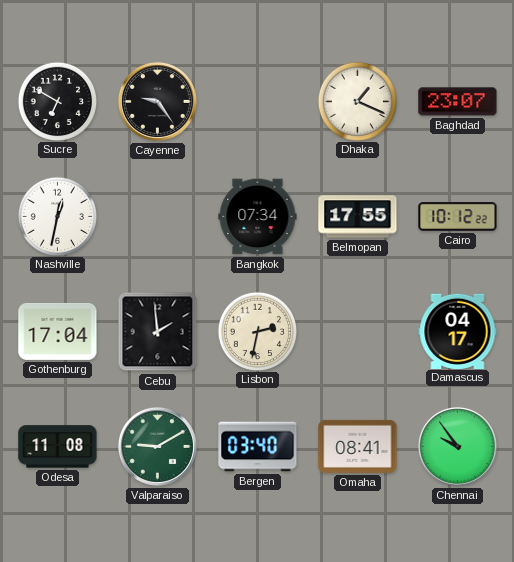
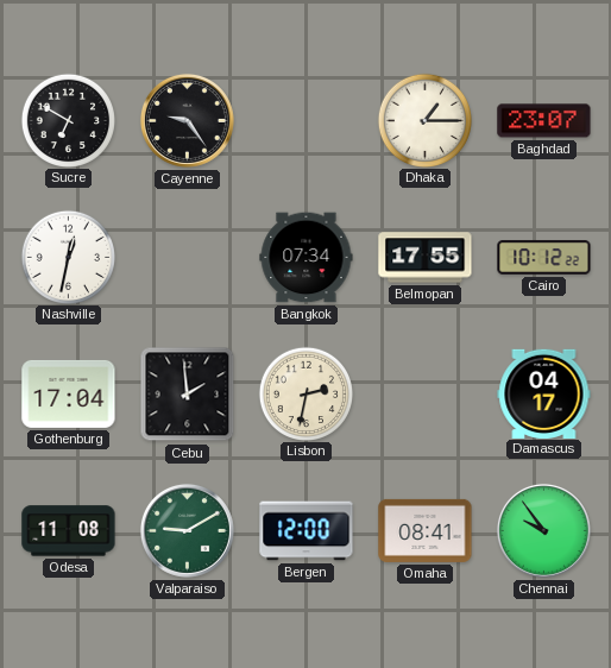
Dhaka: 1:19 -> 1:15 (424, 120)
Bergen: 03:40 -> 12:00 (307, 531)
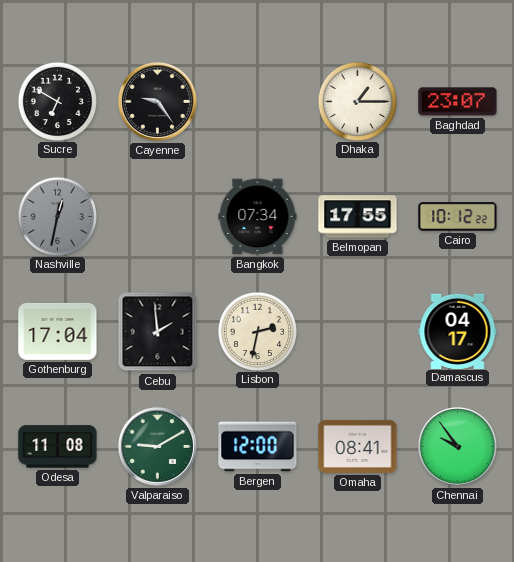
Nashville dial: white -> grey (57, 216)
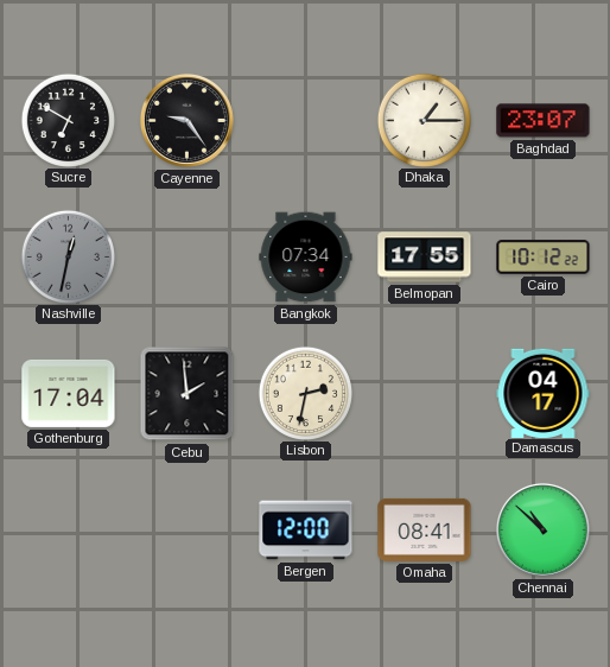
Odesa: 11:08 -> none (58, 447)
Valparaiso: 9:10 -> none (157, 446)
Chennai: 9:54 -> 10:52 (542, 529)
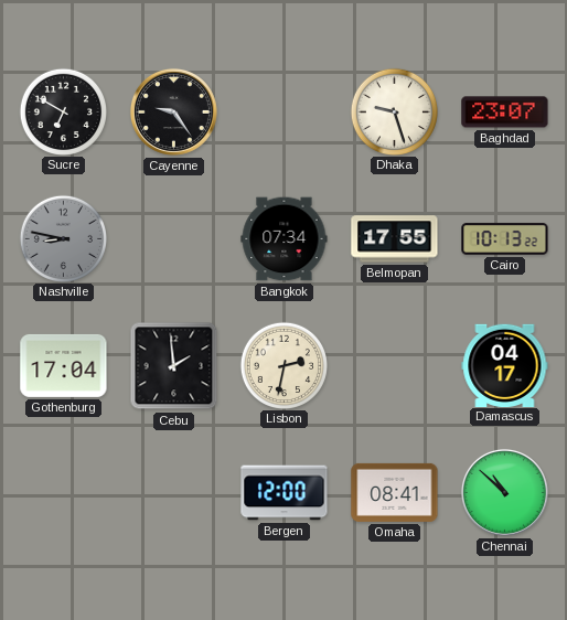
Dhaka: 1:15 -> 9:27 (394, 111)
Nashville: 12:32 -> 8:47 (63, 238)
Cairo: 10:12 -> 10:13 (505, 239)
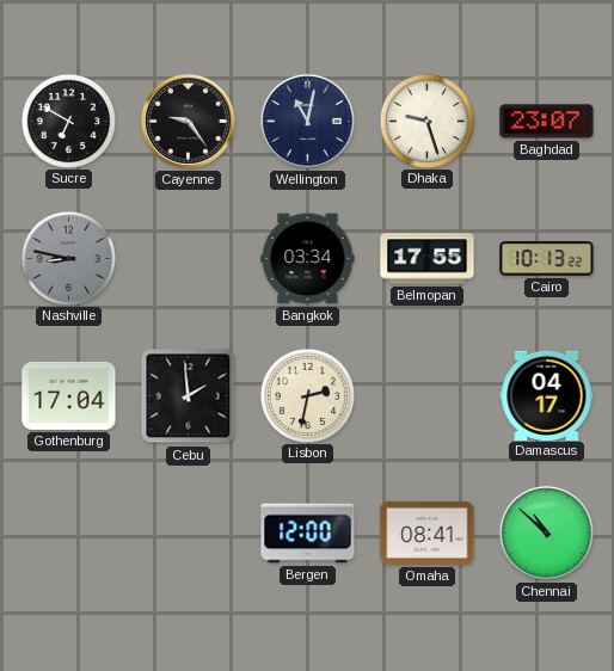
Wellington: none -> 11:02 (307, 121)
Bangkok: 07:34 -> 03:34 (308, 259)
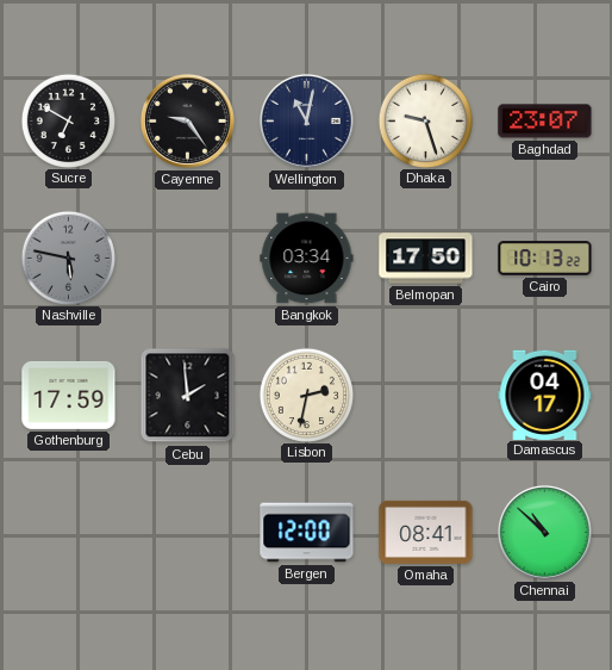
Nashville: 8:47 -> 5:47 (68, 258)
Belmopan: 17:55 -> 17:50 (426, 259)
Gothenburg: 17:04 -> 17:59 (69, 395)
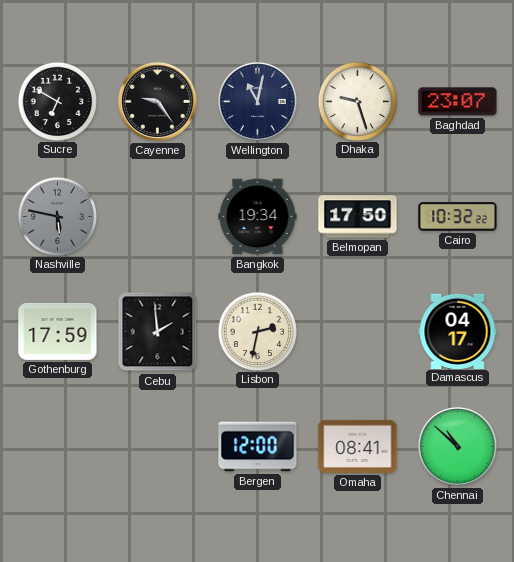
Bangkok: 03:34 -> 19:34 (258, 217)
Cairo: 10:13 -> 10:32 (458, 217)
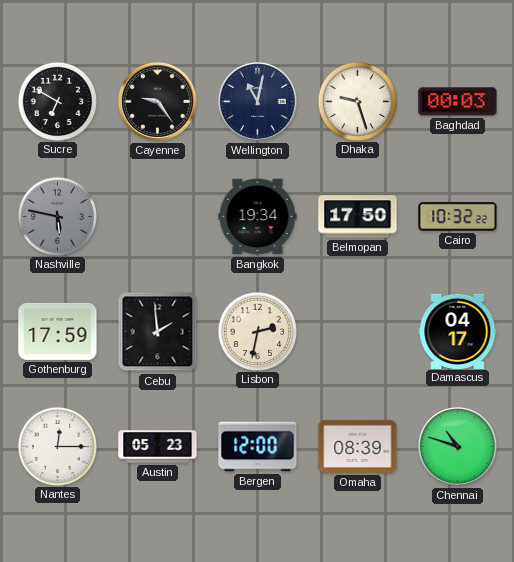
Baghdad: 23:07 -> 00:03 (458, 102)
Nantes: none -> 12:15 (57, 446)
Austin: none -> 05:23 (158, 447)
Omaha: 08:41 -> 08:39 (358, 446)
Chennai: 10:52 -> 10:48 (457, 446)
